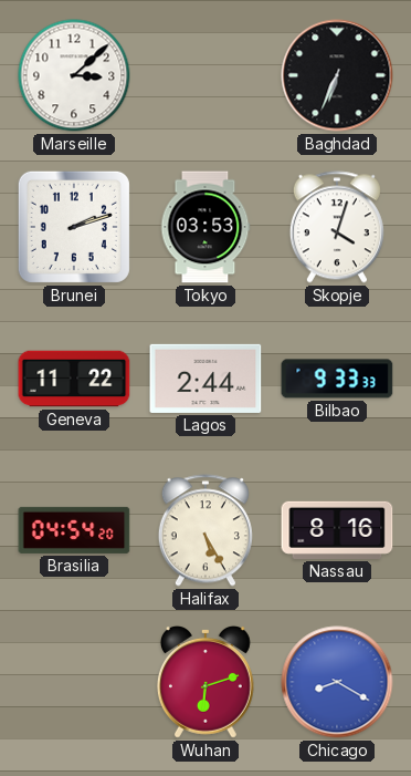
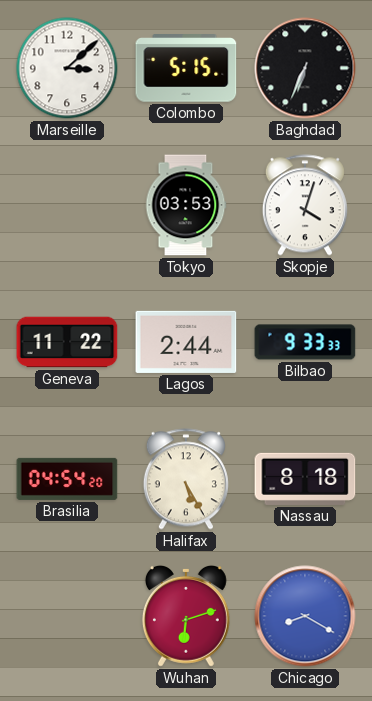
Colombo: none -> 5:15 (186, 68)
Brunei: 2:12 -> none (74, 227)
Nassau: 8:16 -> 8:18 (305, 479)
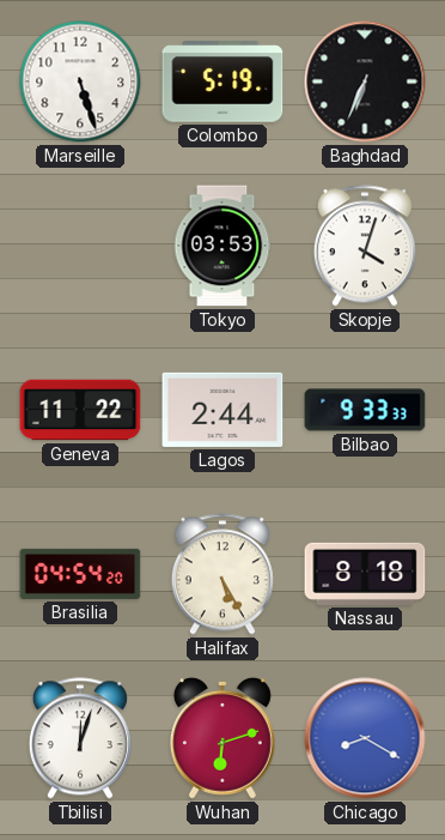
Marseille: 3:08 -> 5:27 (80, 81)
Colombo: 5:15 -> 5:19 (222, 81)
Tbilisi: none -> 12:03 (80, 738)
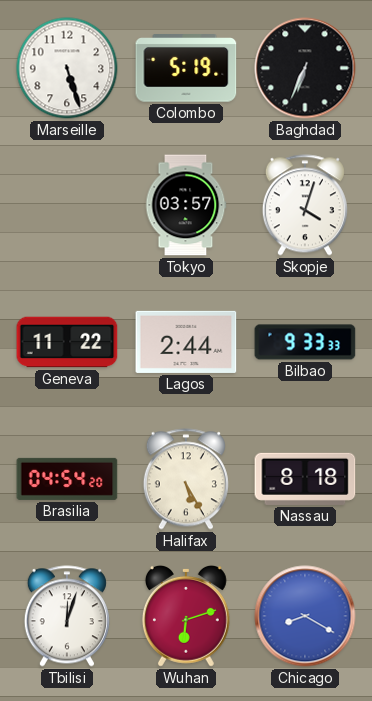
Tokyo: 03:53 -> 03:57 (186, 205)
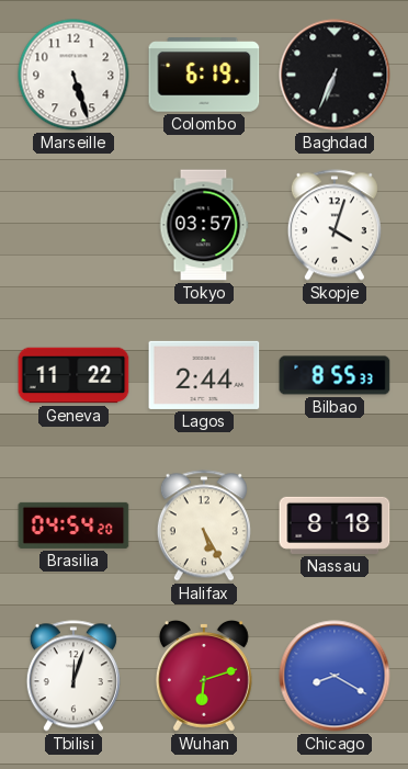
Colombo: 5:19 -> 6:19 (204, 75)
Bilbao: 9:33 -> 8:55 (335, 375)
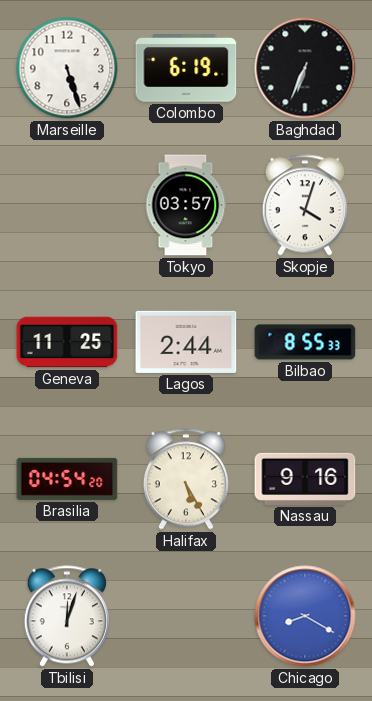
Geneva: 11:22 -> 11:25 (67, 342)
Nassau: 8:18 -> 9:16 (305, 479)
Wuhan: 6:12 -> none (204, 676)
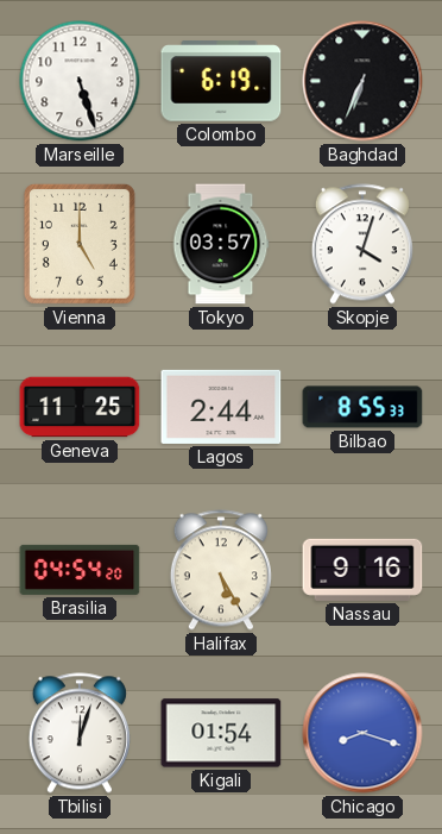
Vienna: none -> 5:00 (80, 244)
Kigali: none -> 01:54 (221, 733)
Chicago: 8:20 -> 8:18 (362, 733)
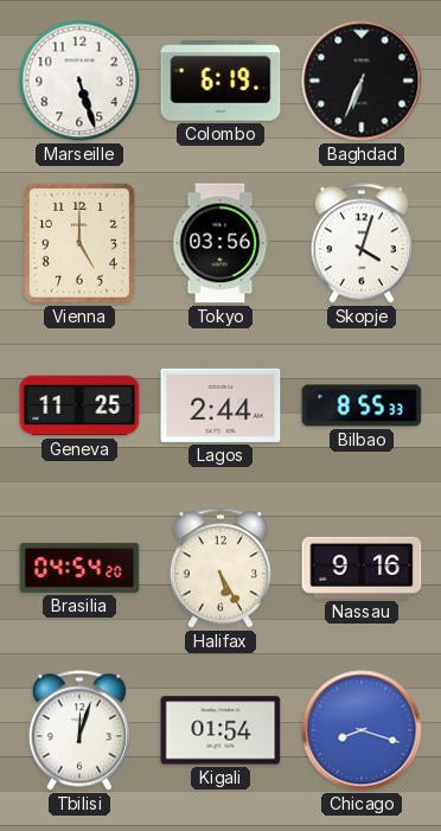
Tokyo: 03:57 -> 03:56 (220, 243)
